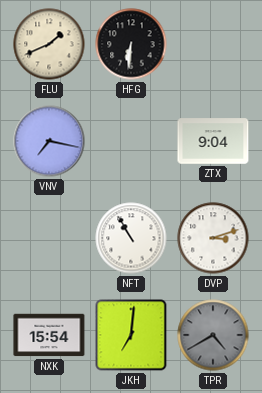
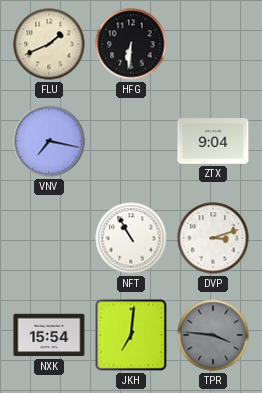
TPR: 4:40 -> 3:46 (213, 335)
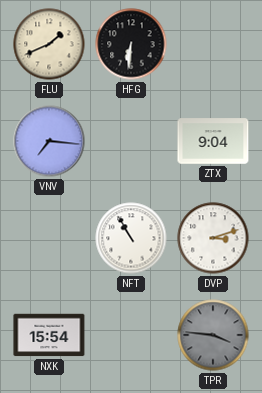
VNV: 7:17 -> 7:16 (49, 141)
JKH: 7:01 -> none (131, 335)
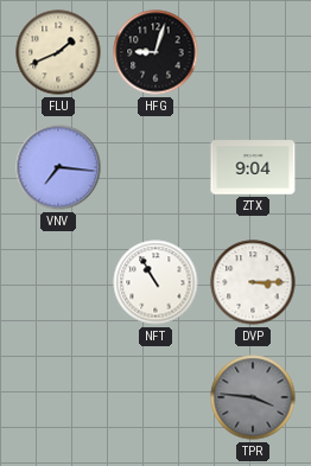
HFG: 6:31 -> 9:03 (155, 52)
DVP: 3:12 -> 3:15 (253, 282)
NXK: 15:54 -> none (49, 335)
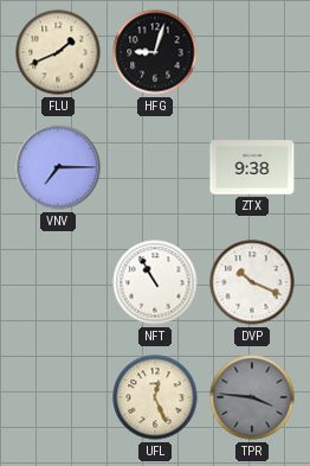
VNV: 7:16 -> 7:15 (58, 167)
ZTX: 9:04 -> 9:38 (252, 167)
DVP: 3:15 -> 10:19 (252, 282)
UFL: none -> 12:26 (155, 397)
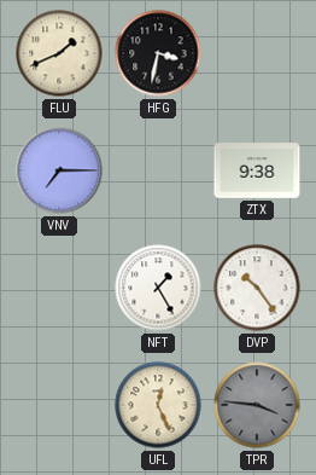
HFG: 9:03 -> 3:32 (158, 53)
NFT: 10:55 -> 1:25 (158, 288)
DVP: 10:19 -> 10:24 (257, 288)
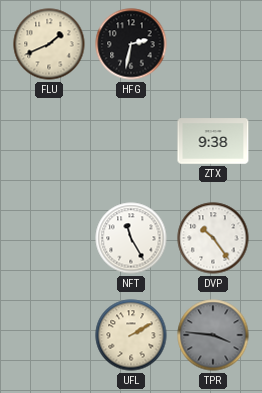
HFG: 3:32 -> 2:32 (131, 44)
VNV: 7:15 -> none (59, 170)
NFT: 1:25 -> 11:25 (131, 238)
UFL: 12:26 -> 2:10 (131, 335)
